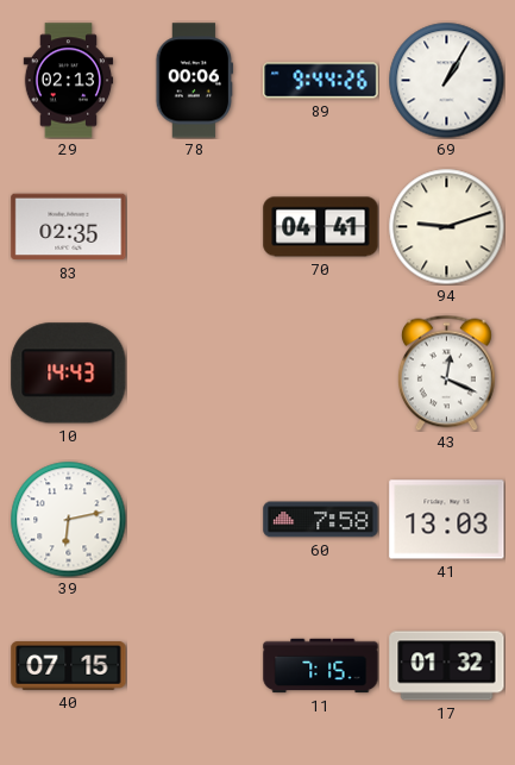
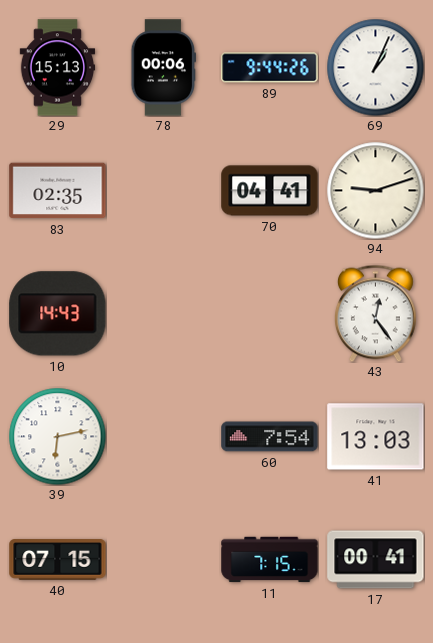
29: 02:13 -> 15:13 (58, 68)
69: 1:05 -> 1:04 (375, 67)
43: 12:19 -> 12:24 (375, 313)
60: 7:58 -> 7:54 (270, 437)
17: 01:32 -> 00:41 (376, 560)
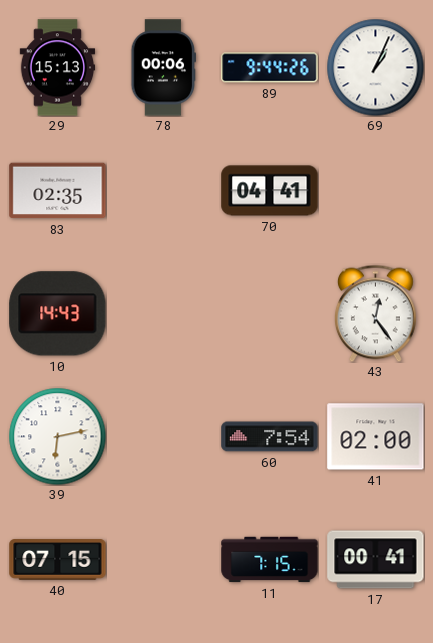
94: 9:12 -> none (375, 190)
41: 13:03 -> 02:00 (376, 437)
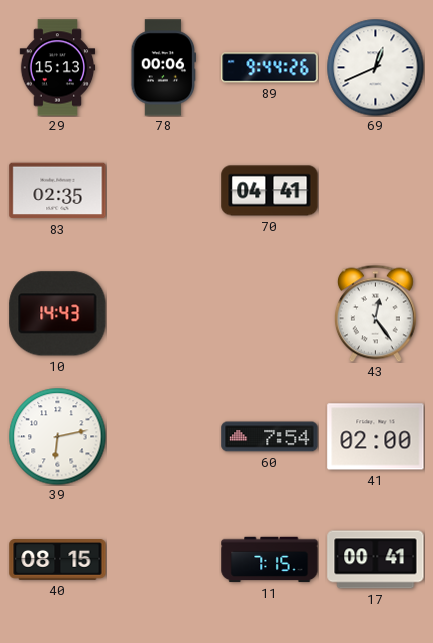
69: 1:04 -> 12:41 (375, 67)
40: 07:15 -> 08:15 (58, 560)
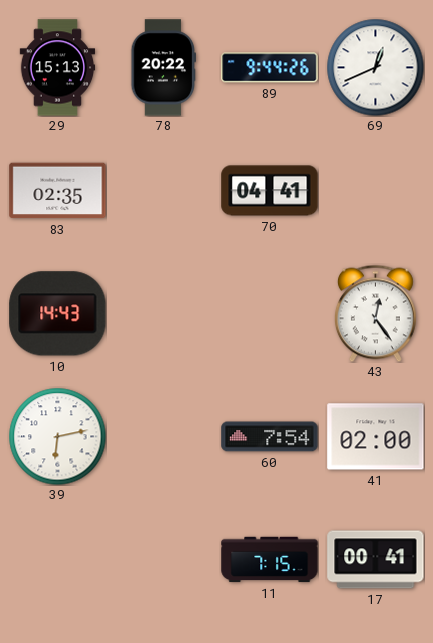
78: 00:06 -> 20:22 (164, 68)
40: 08:15 -> none (58, 560)
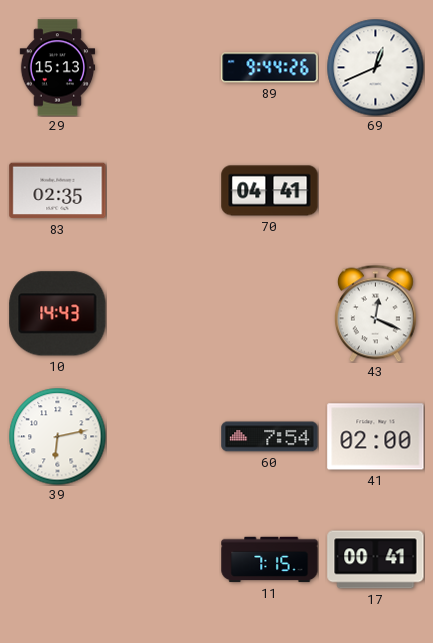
78: 20:22 -> none (164, 68)
43: 12:24 -> 12:19 (375, 313)
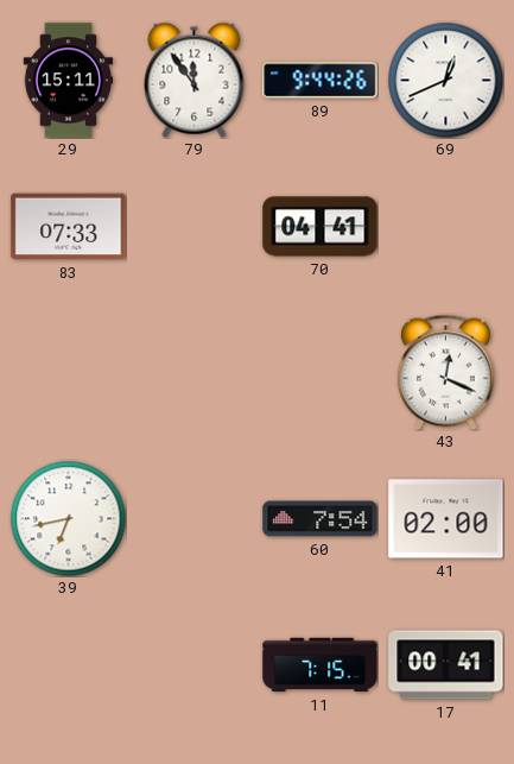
29: 15:13 -> 15:11 (69, 81)
79: none -> 11:54 (195, 80)
83: 02:35 -> 07:33 (69, 227)
10: 14:43 -> none (58, 314)
39: 6:13 -> 6:43 (68, 518)
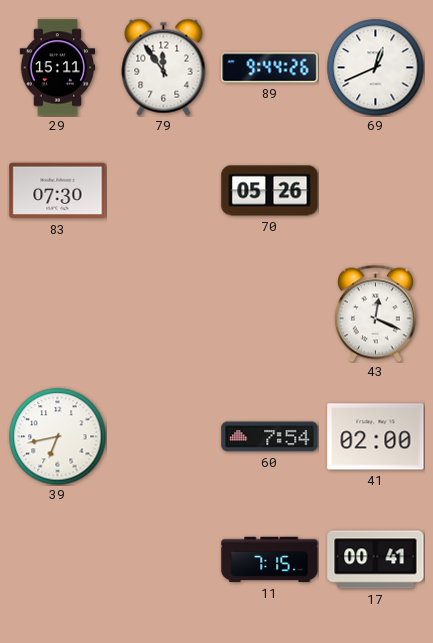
83: 07:33 -> 07:30 (58, 191)
70: 04:41 -> 05:26 (270, 191)
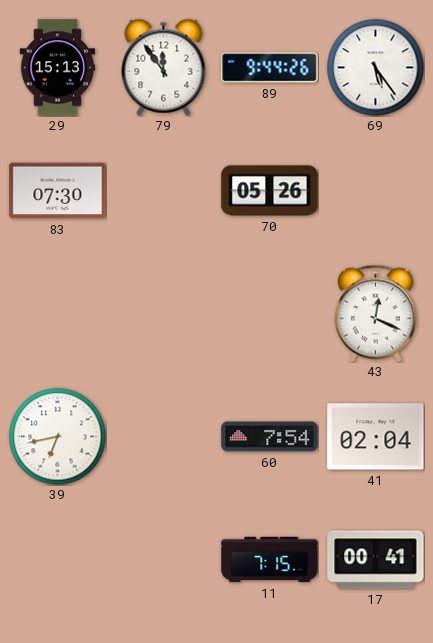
29: 15:11 -> 15:13 (58, 68)
69: 12:41 -> 5:24 (375, 67)
41: 02:00 -> 02:04 (376, 437)
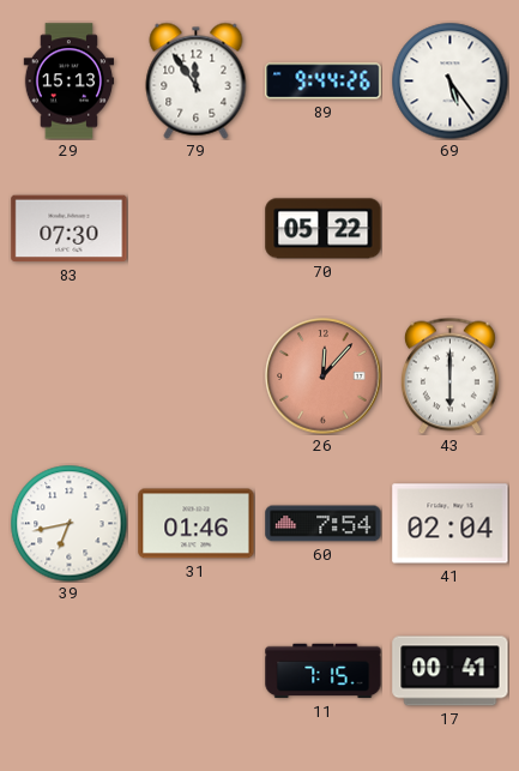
70: 05:26 -> 05:22 (324, 229)
26: none -> 12:07 (324, 377)
43: 12:19 -> 6:00 (449, 375)
31: none -> 01:46 (197, 524)
